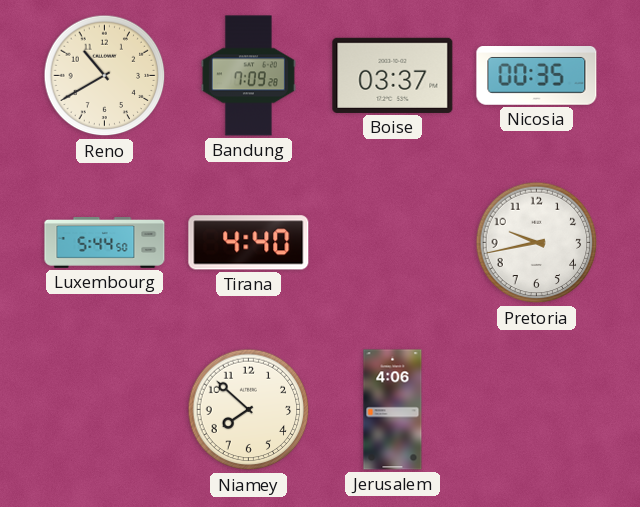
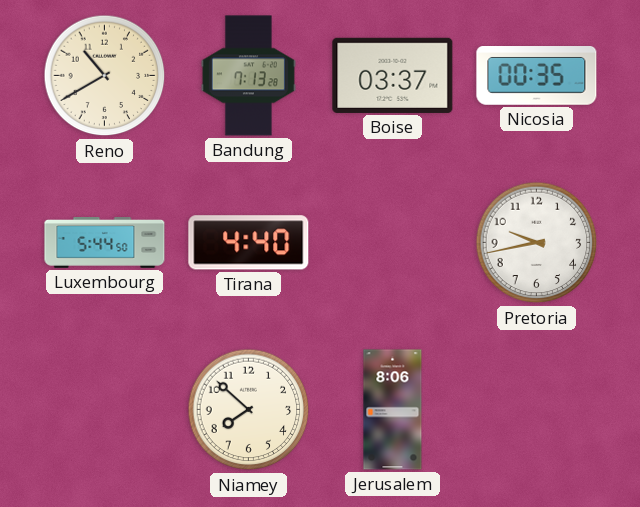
Bandung: 7:09 -> 7:13 (248, 76)
Jerusalem: 4:06 -> 8:06 (393, 410)
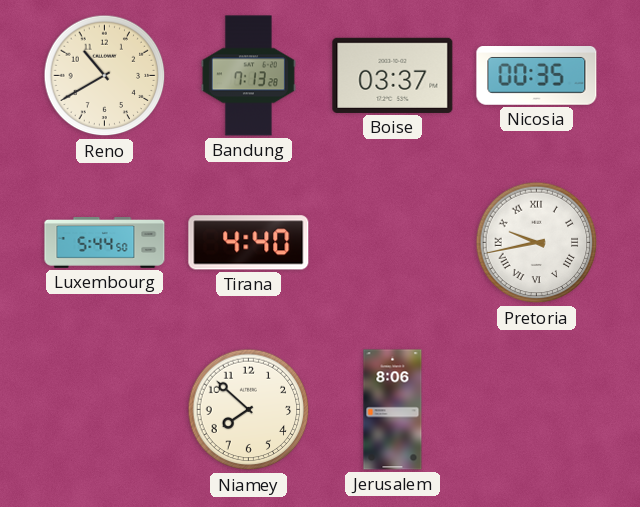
Pretoria numerals: Arabic -> Roman (537, 243)
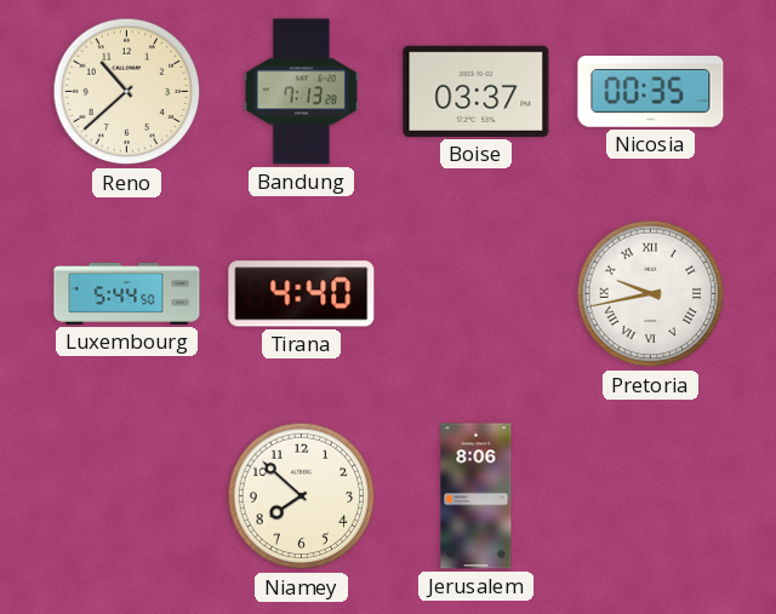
Reno: 10:40 -> 10:38 (127, 92)
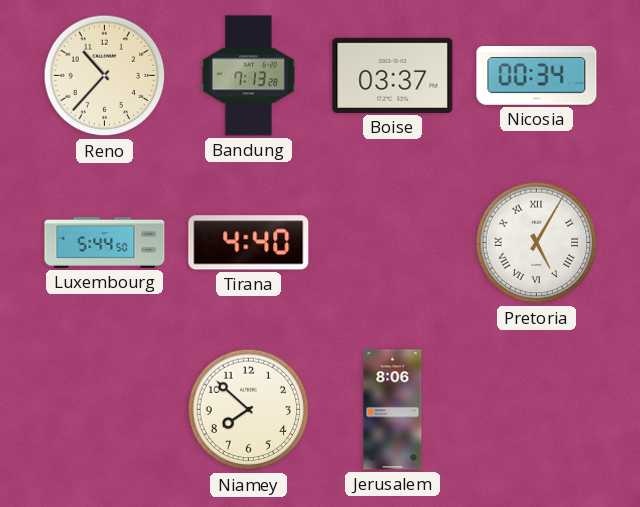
Reno: 10:38 -> 10:37 (105, 76)
Nicosia: 00:35 -> 00:34 (537, 76)
Pretoria: 9:43 -> 5:05 (537, 243)
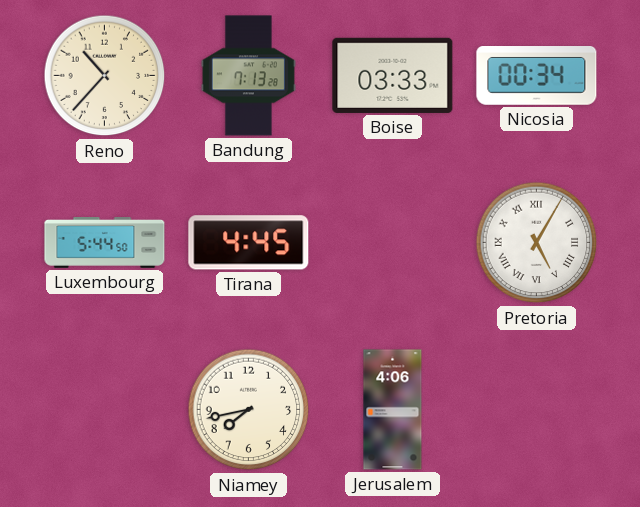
Boise: 03:37 -> 03:33 (393, 75)
Tirana: 4:40 -> 4:45 (249, 243)
Niamey: 7:52 -> 7:43 (249, 410)
Jerusalem: 8:06 -> 4:06 (393, 410)
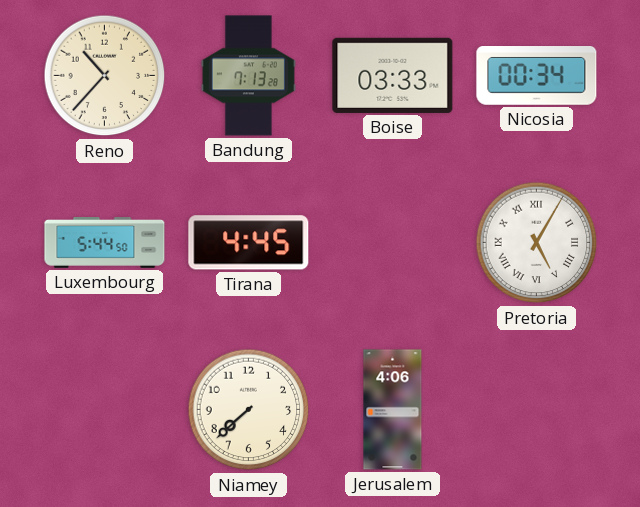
Niamey: 7:43 -> 7:38 (249, 410)
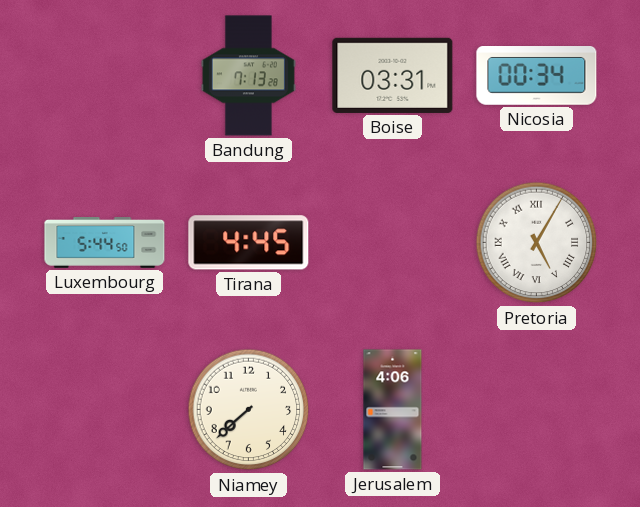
Reno: 10:37 -> none (105, 76)
Boise: 03:33 -> 03:31 (393, 75)
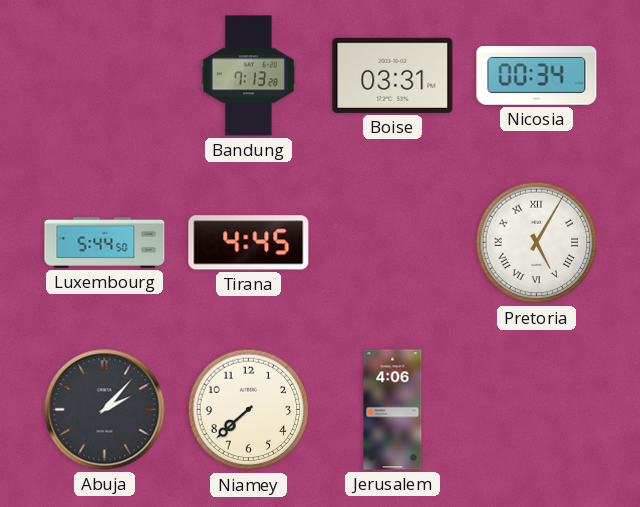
Abuja: none -> 2:07 (105, 410)
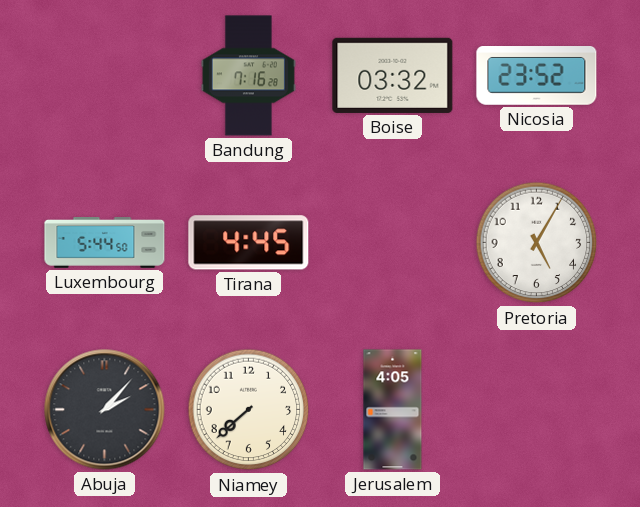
Bandung: 7:13 -> 7:16 (248, 76)
Boise: 03:31 -> 03:32 (393, 75)
Nicosia: 00:34 -> 23:52 (537, 76)
Pretoria numerals: Roman -> Arabic (537, 243)
Jerusalem: 4:06 -> 4:05 (393, 410)
